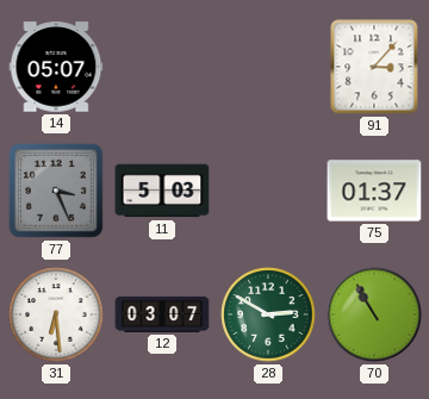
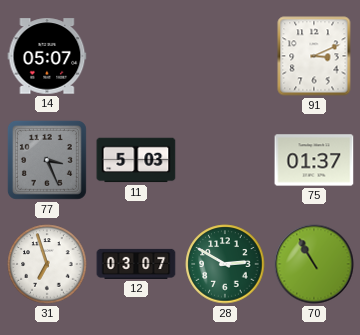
91: 3:07 -> 3:11 (314, 56)
31: 6:29 -> 6:57 (47, 264)
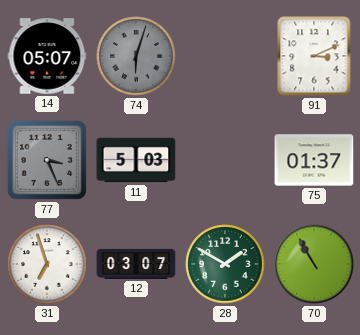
74: none -> 6:03 (136, 56)
28: 2:50 -> 1:50 (225, 264)
